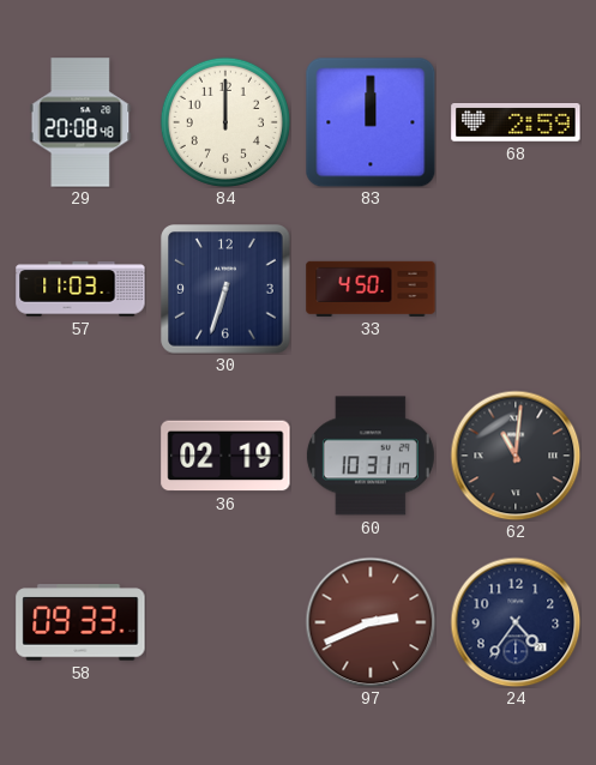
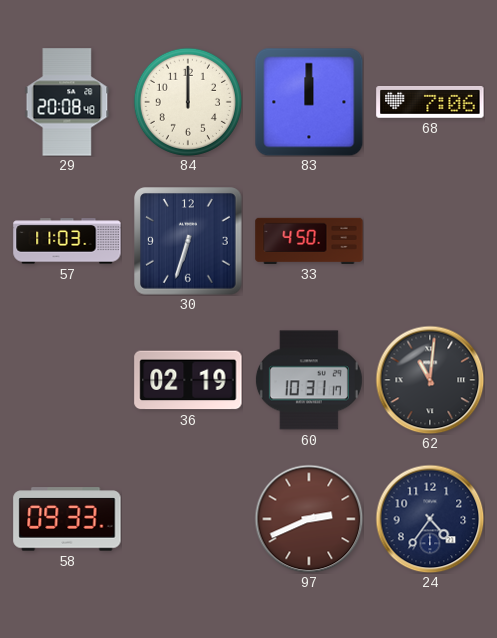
68: 2:59 -> 7:06 (430, 103)
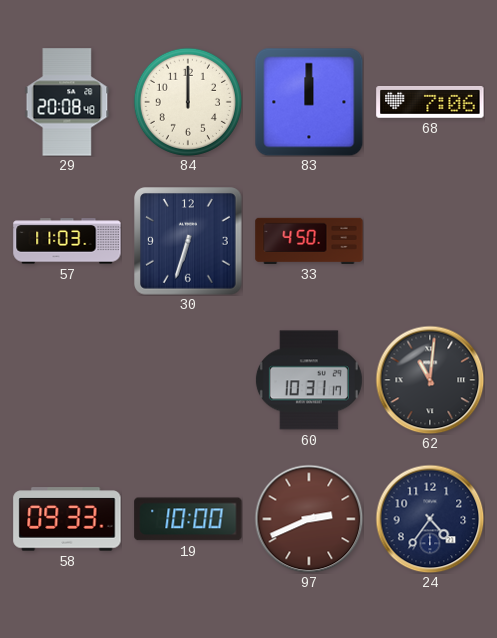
36: 02:19 -> none (188, 380)
19: none -> 10:00 (188, 519)
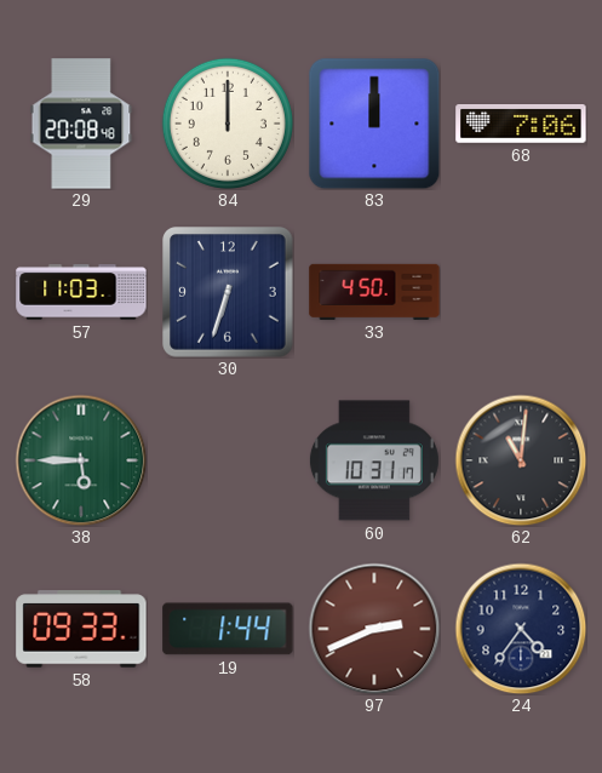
38: none -> 5:45 (81, 460)
19: 10:00 -> 1:44 (228, 629)
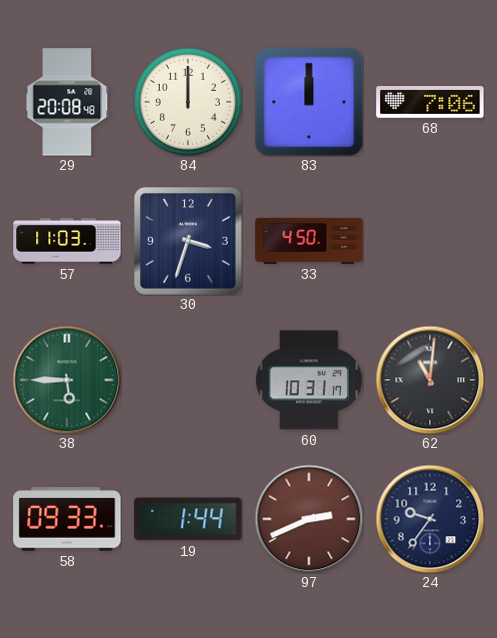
30: 6:33 -> 3:33 (188, 241)
24: 4:36 -> 9:36 (430, 519)
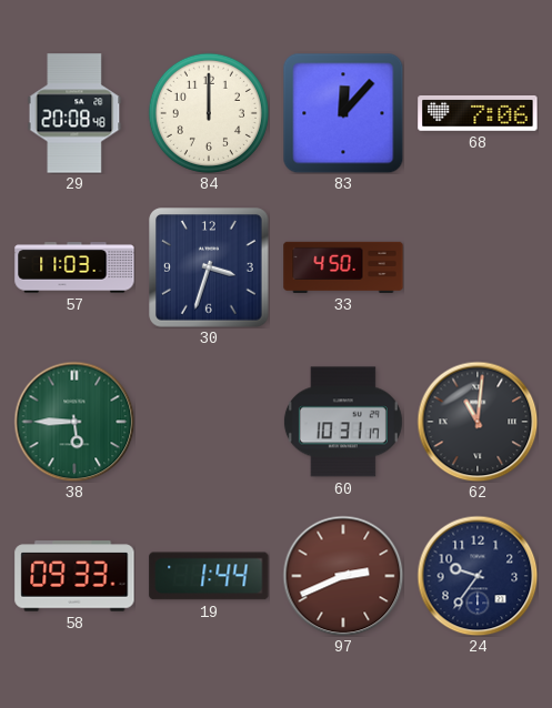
83: 12:00 -> 12:07 (343, 113)
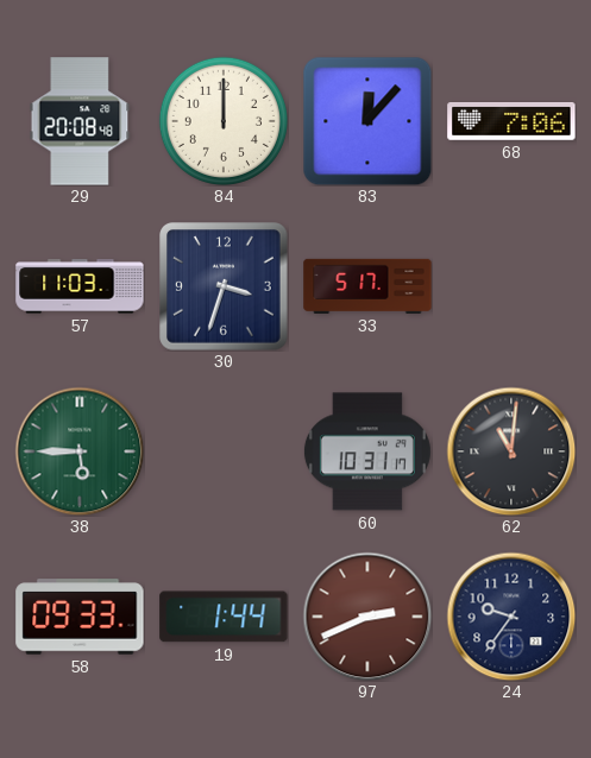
33: 4:50 -> 5:17 (367, 286)
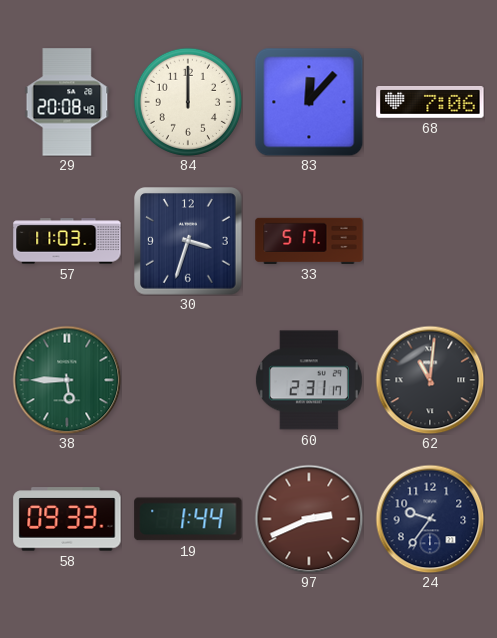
60: 10:31 -> 2:31 (309, 380)
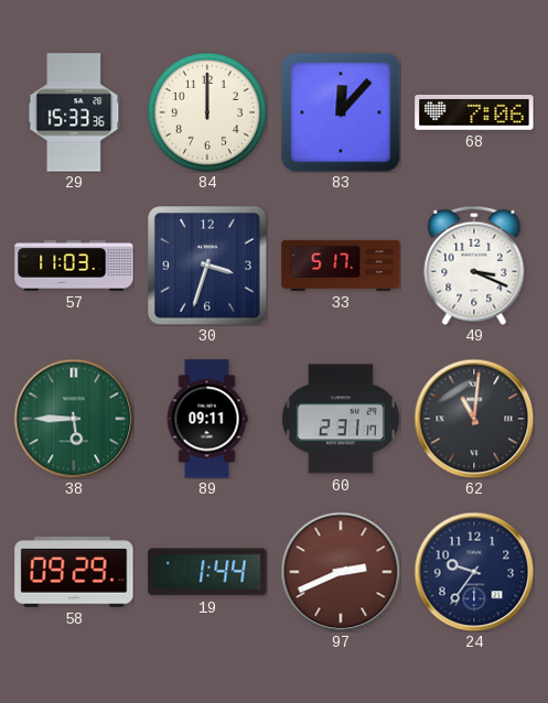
29: 20:08 -> 15:33 (74, 112)
49: none -> 3:19 (474, 266)
89: none -> 09:11 (207, 419)
58: 09:33 -> 09:29 (74, 572)
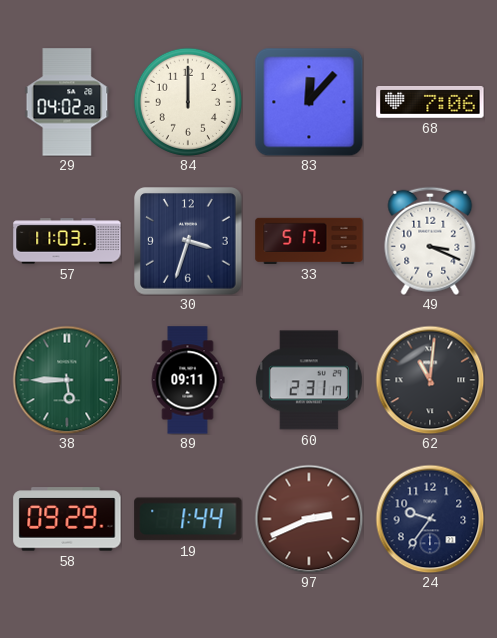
29: 15:33 -> 04:02 (67, 102)
